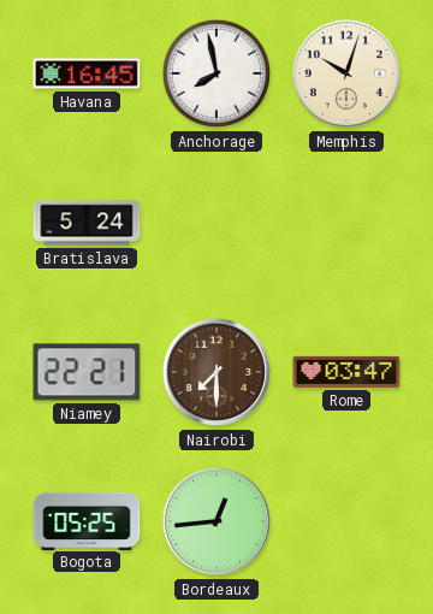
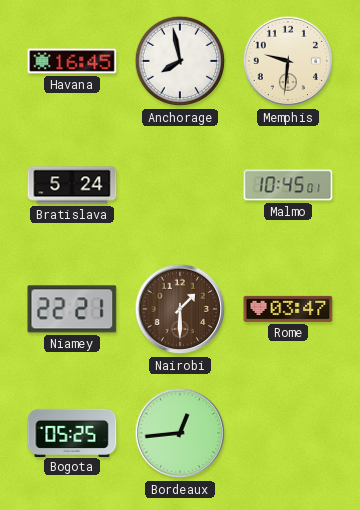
Memphis: 10:03 -> 9:31 (288, 61)
Malmo: none -> 10:45 (288, 185)
Nairobi: 7:30 -> 1:30 (180, 309)
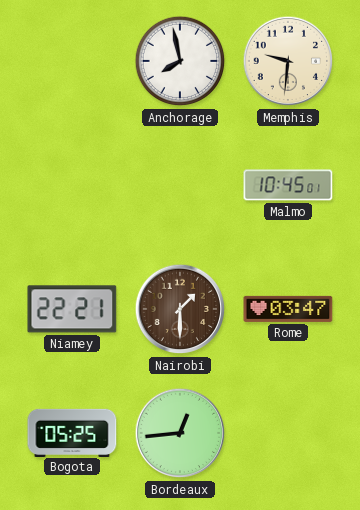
Havana: 16:45 -> none (72, 61)
Bratislava: 5:24 -> none (72, 185)
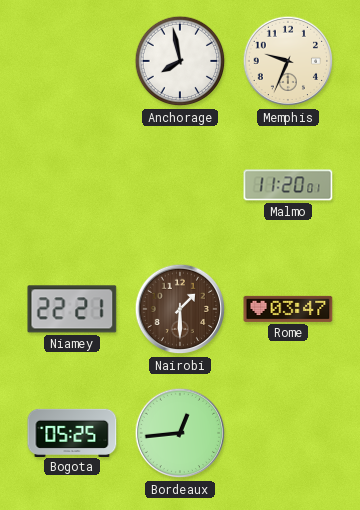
Memphis: 9:31 -> 9:34 (288, 61)
Malmo: 10:45 -> 11:20 (288, 185)
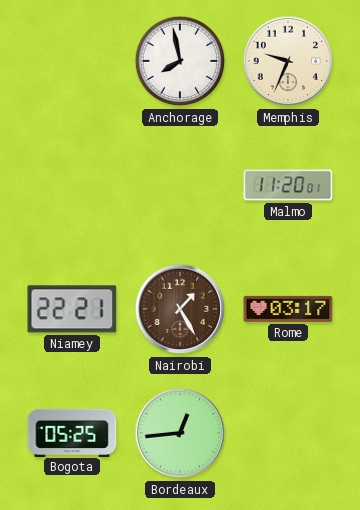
Nairobi: 1:30 -> 1:25 (180, 309)
Rome: 03:47 -> 03:17 (288, 309)
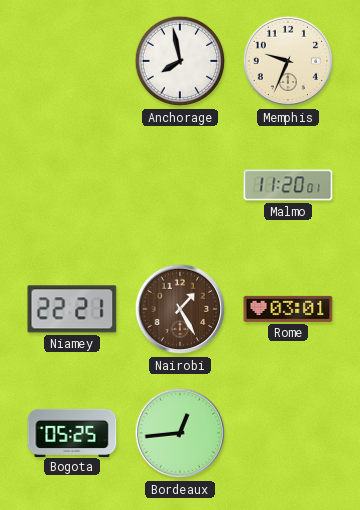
Rome: 03:17 -> 03:01 (288, 309)
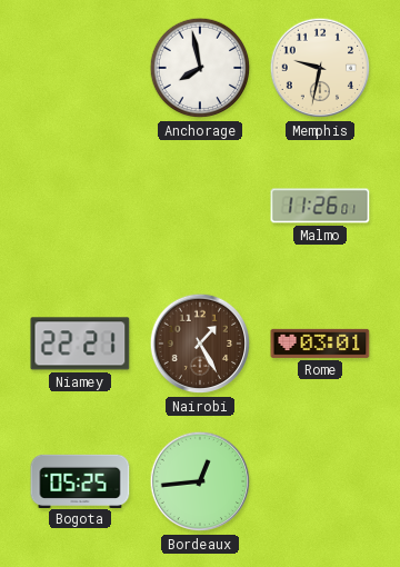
Memphis: 9:34 -> 9:32 (320, 68)
Malmo: 11:20 -> 11:26 (320, 206)
